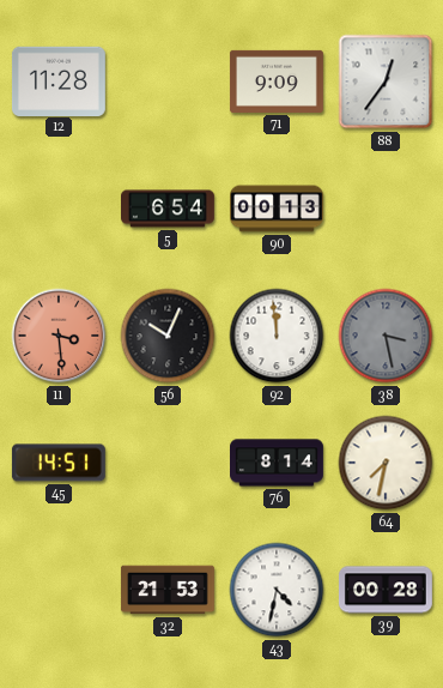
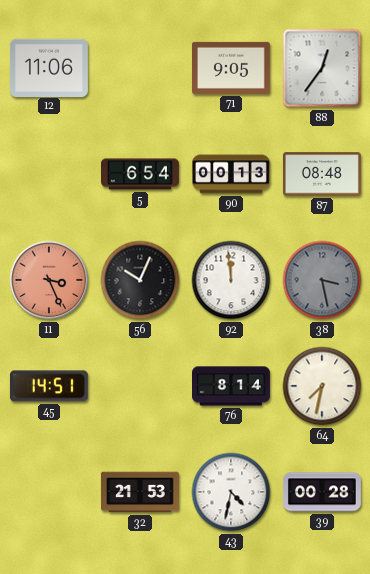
12: 11:28 -> 11:06 (49, 67)
71: 9:09 -> 9:05 (231, 68)
87: none -> 08:48 (322, 174)
11: 3:29 -> 3:26 (49, 280)
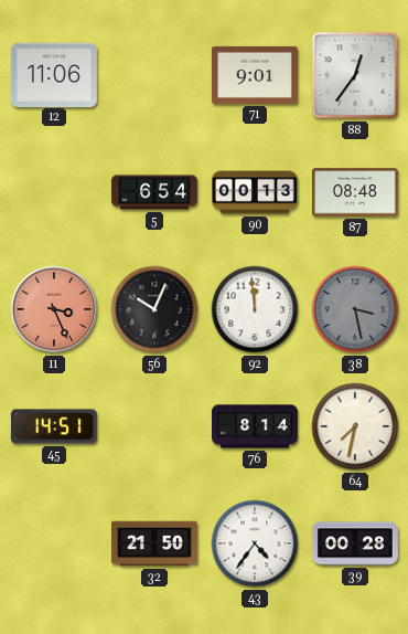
71: 9:05 -> 9:01 (255, 75)
32: 21:53 -> 21:50 (154, 543)
43: 4:32 -> 4:36 (255, 543)
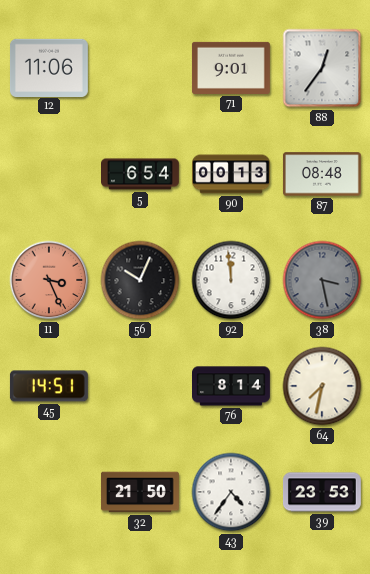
39: 00:28 -> 23:53 (322, 492)
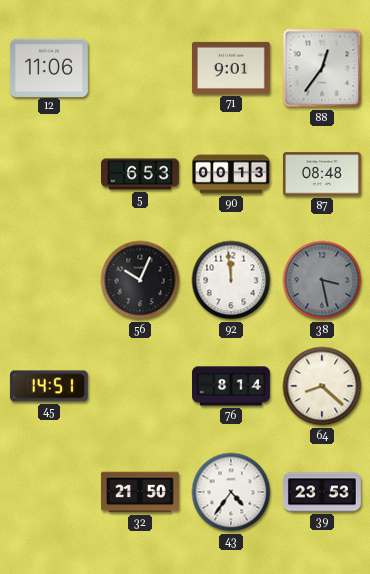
5: 6:54 -> 6:53 (141, 174)
11: 3:26 -> none (49, 280)
64: 7:32 -> 8:22 (322, 386)
